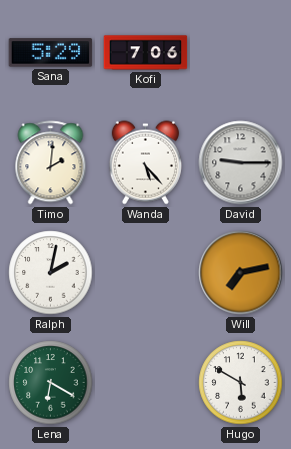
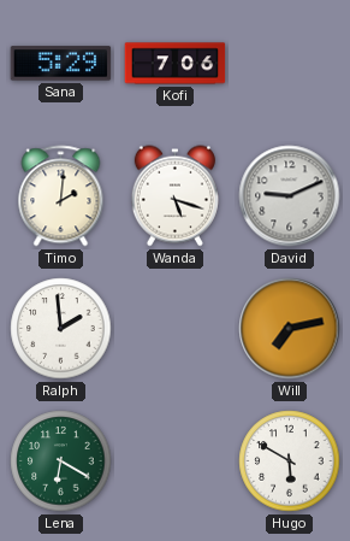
Wanda: 5:23 -> 5:18 (174, 196)
David: 9:15 -> 9:11 (290, 196)
Ralph: 2:02 -> 1:59 (61, 329)
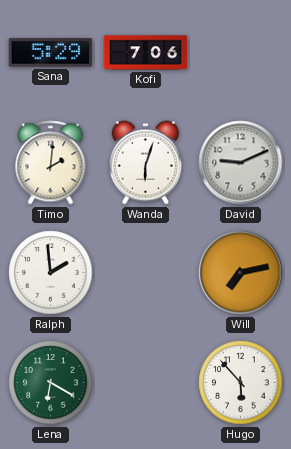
Wanda: 5:18 -> 6:03 (145, 163)
Hugo: 5:50 -> 5:53 (241, 383)
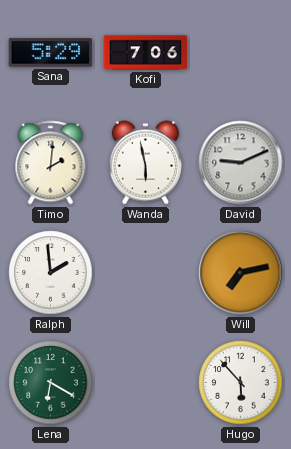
Wanda: 6:03 -> 5:58 (145, 163)
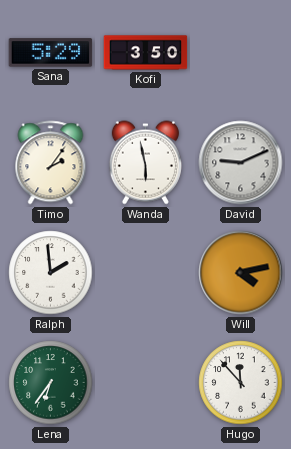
Kofi: 7:06 -> 3:50 (146, 53)
Timo: 2:01 -> 2:06 (51, 163)
Will: 7:13 -> 4:13 (241, 273)
Lena: 6:20 -> 6:36 (51, 383)
Hugo: 5:53 -> 11:53 (241, 383)
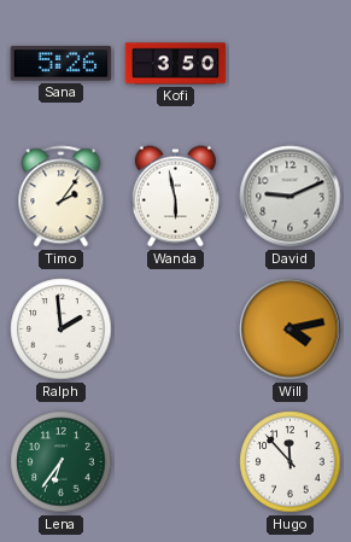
Sana: 5:29 -> 5:26 (62, 64)
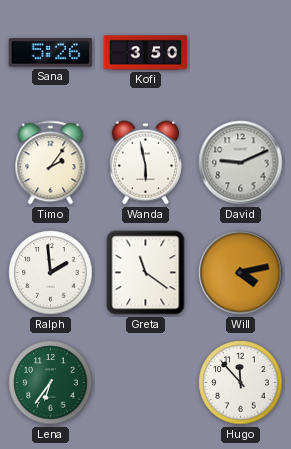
Greta: none -> 11:21 (146, 273)
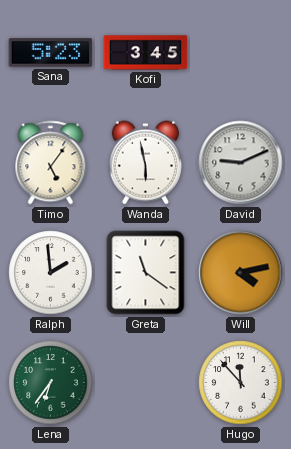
Sana: 5:26 -> 5:23 (51, 53)
Kofi: 3:50 -> 3:45 (146, 53)
Timo: 2:06 -> 5:06 (51, 163)
